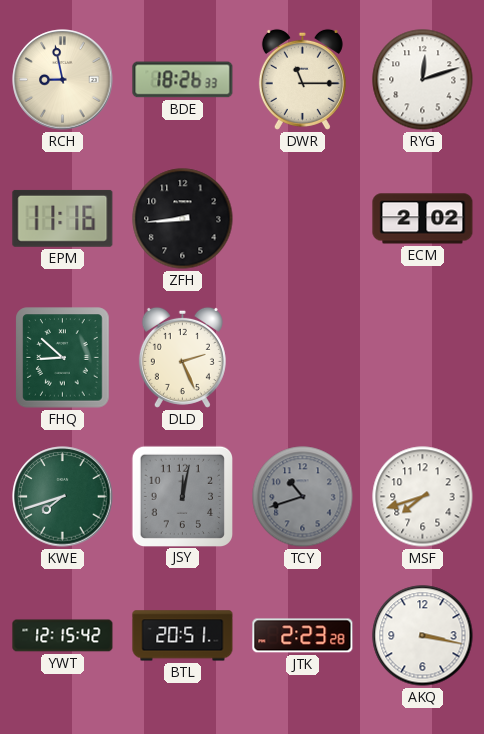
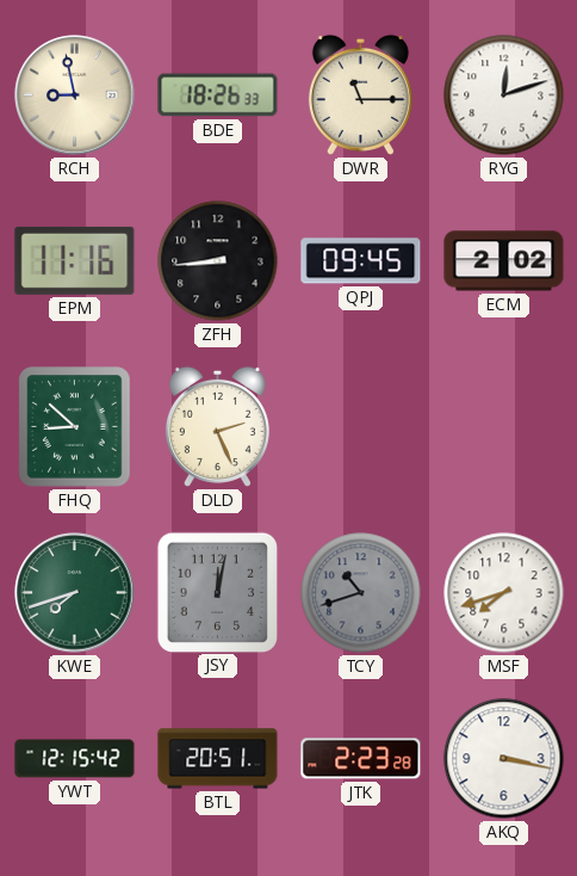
QPJ: none -> 09:45 (361, 261)
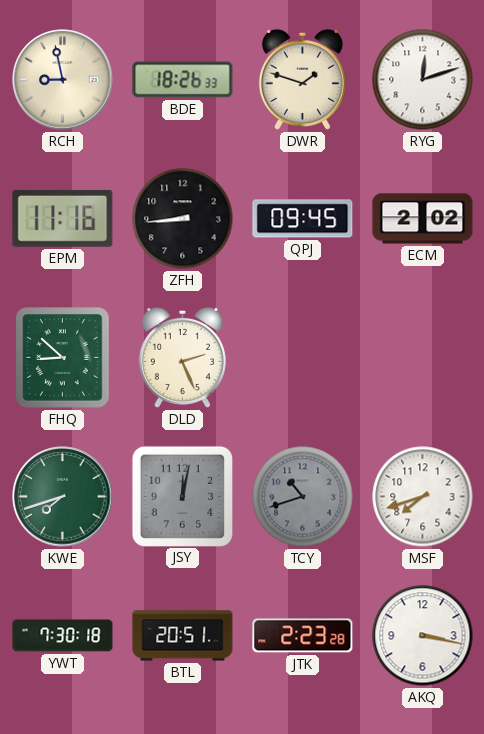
DWR: 11:15 -> 1:48 (302, 79)
YWT: 12:15 -> 7:30 (63, 636)
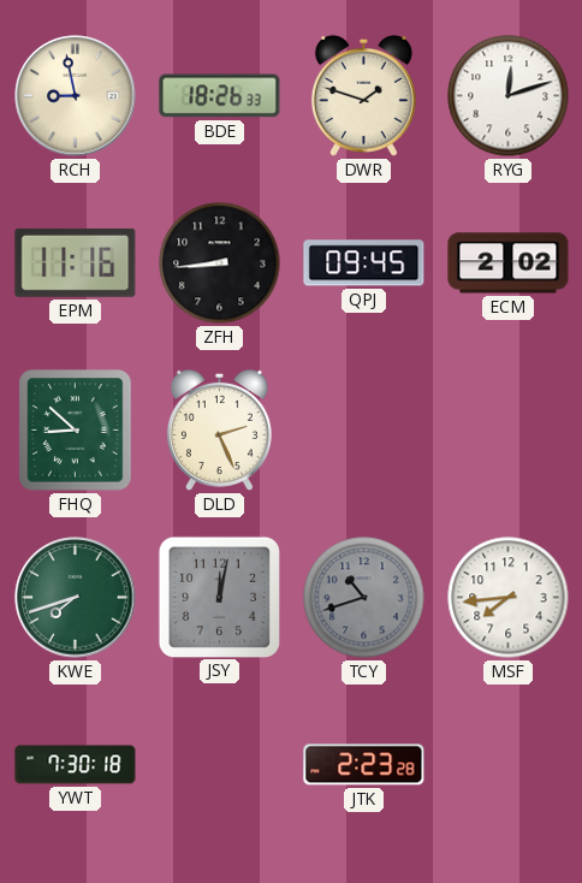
MSF: 7:42 -> 7:44 (509, 598)
BTL: 20:51 -> none (183, 636)
AKQ: 3:17 -> none (423, 636)
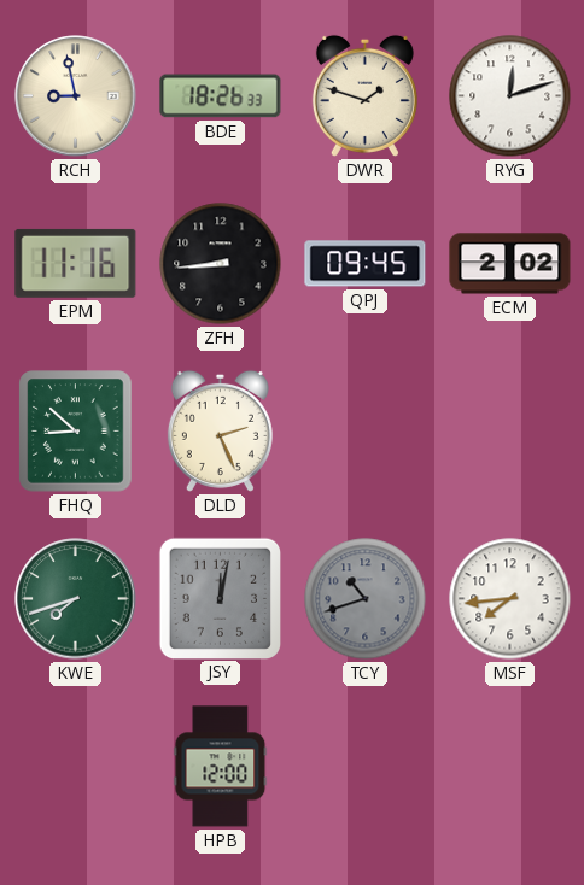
YWT: 7:30 -> none (76, 765)
HPB: none -> 12:00 (221, 767)
JTK: 2:23 -> none (364, 765)
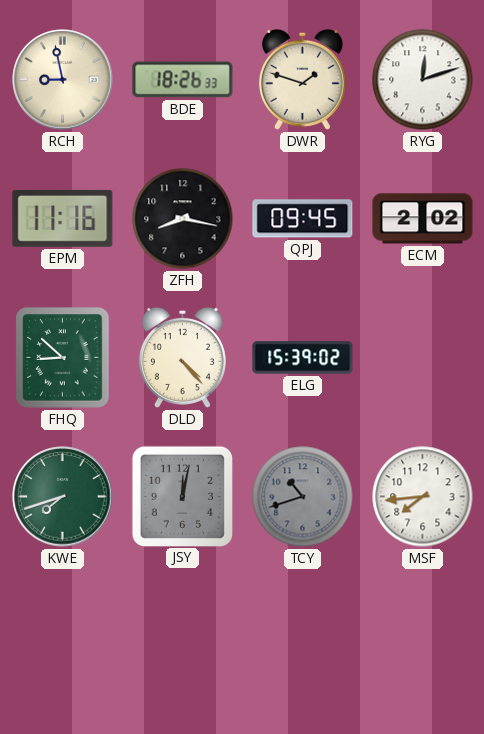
ZFH: 8:44 -> 8:17 (183, 219)
DLD: 2:26 -> 4:23 (182, 357)
ELG: none -> 15:39 (303, 358)
HPB: 12:00 -> none (221, 767)
